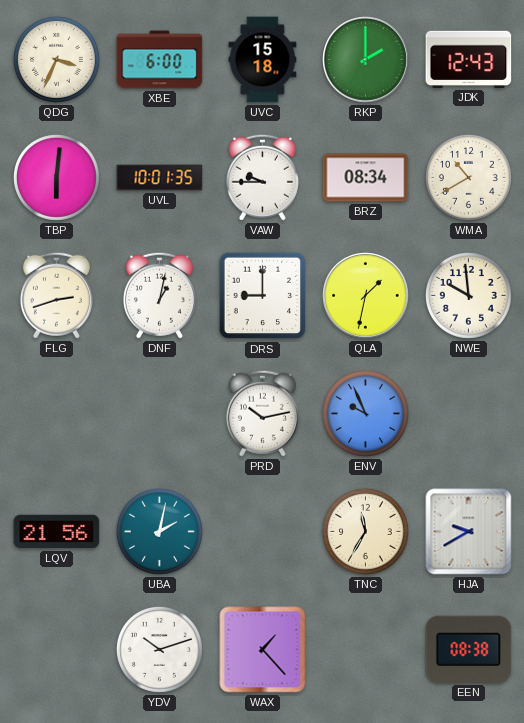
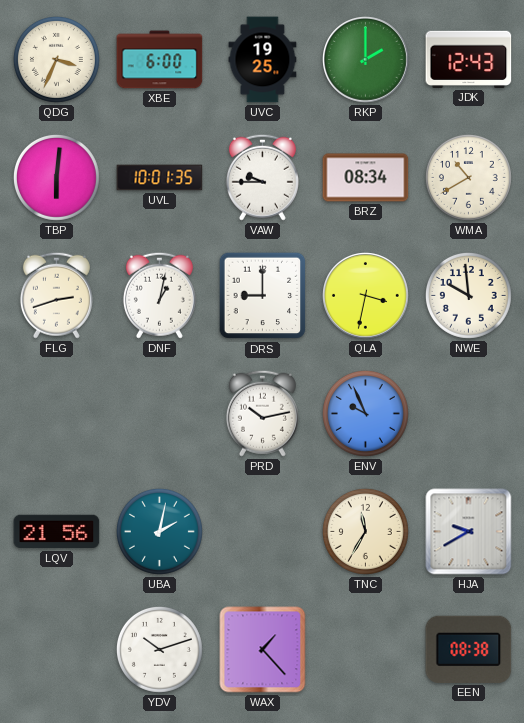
UVC: 15:18 -> 19:25 (263, 60)
QLA: 1:32 -> 3:32 (366, 296)
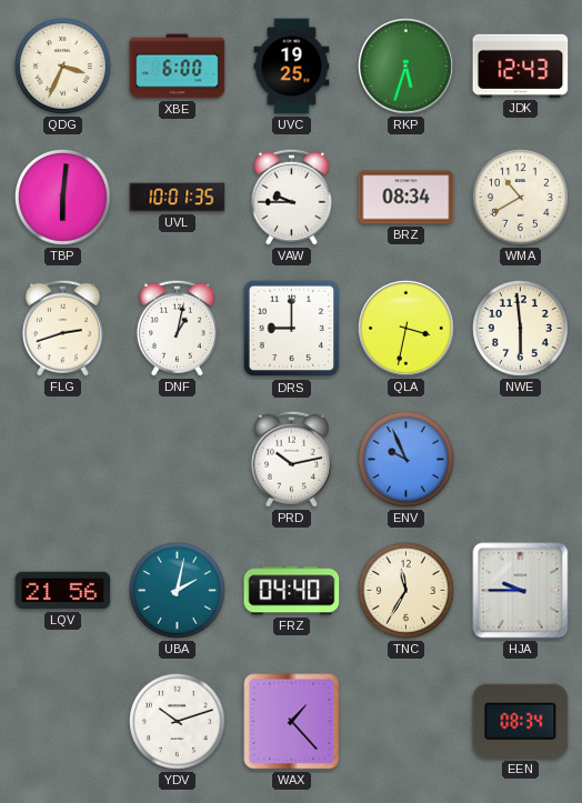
RKP: 2:00 -> 5:33 (407, 67)
NWE: 9:59 -> 5:59 (520, 328)
FRZ: none -> 04:40 (292, 591)
HJA: 9:40 -> 9:45 (521, 591)
EEN: 08:38 -> 08:34 (521, 721)
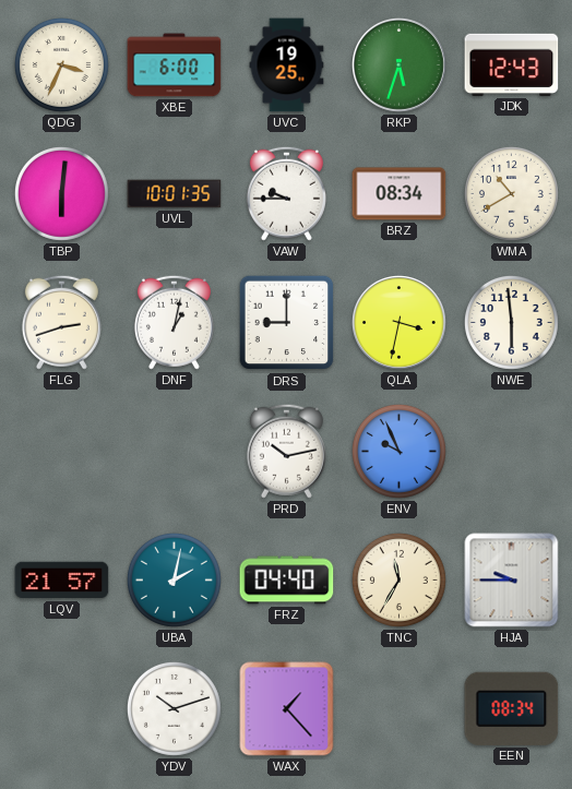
LQV: 21:56 -> 21:57 (62, 581)
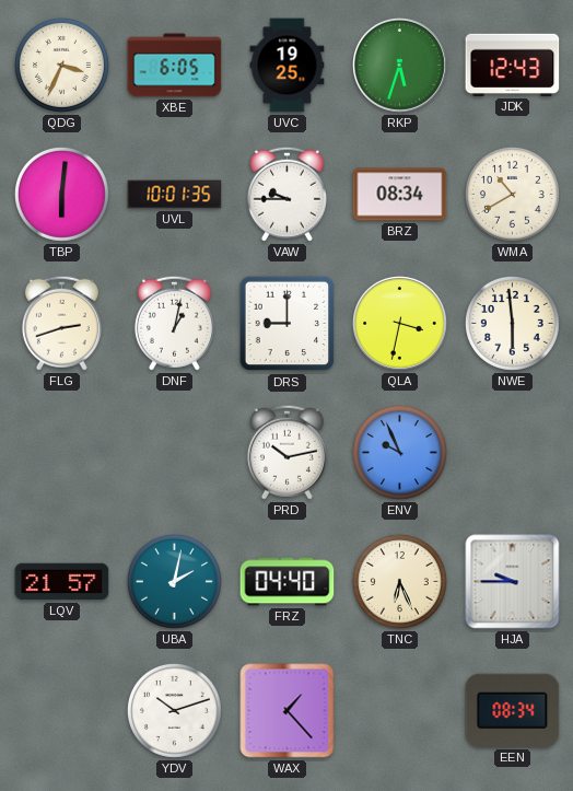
XBE: 6:00 -> 6:05 (175, 66)
TNC: 11:35 -> 6:26 (399, 581)
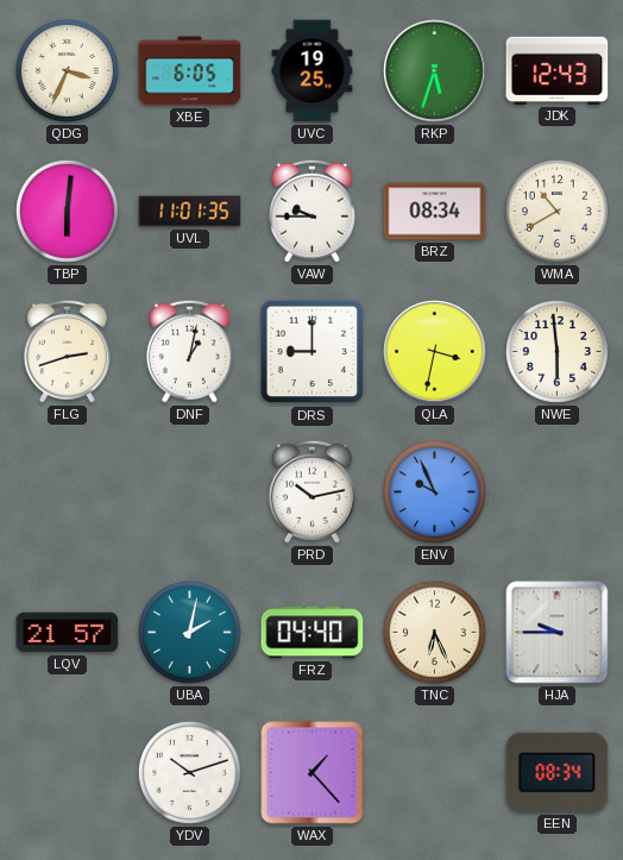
UVL: 10:01 -> 11:01 (190, 212)
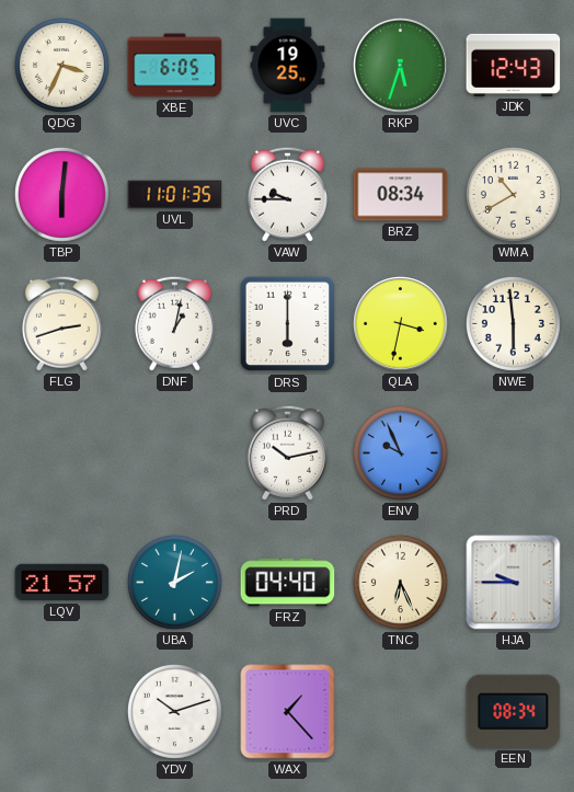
DRS: 9:00 -> 6:00 (288, 324)
